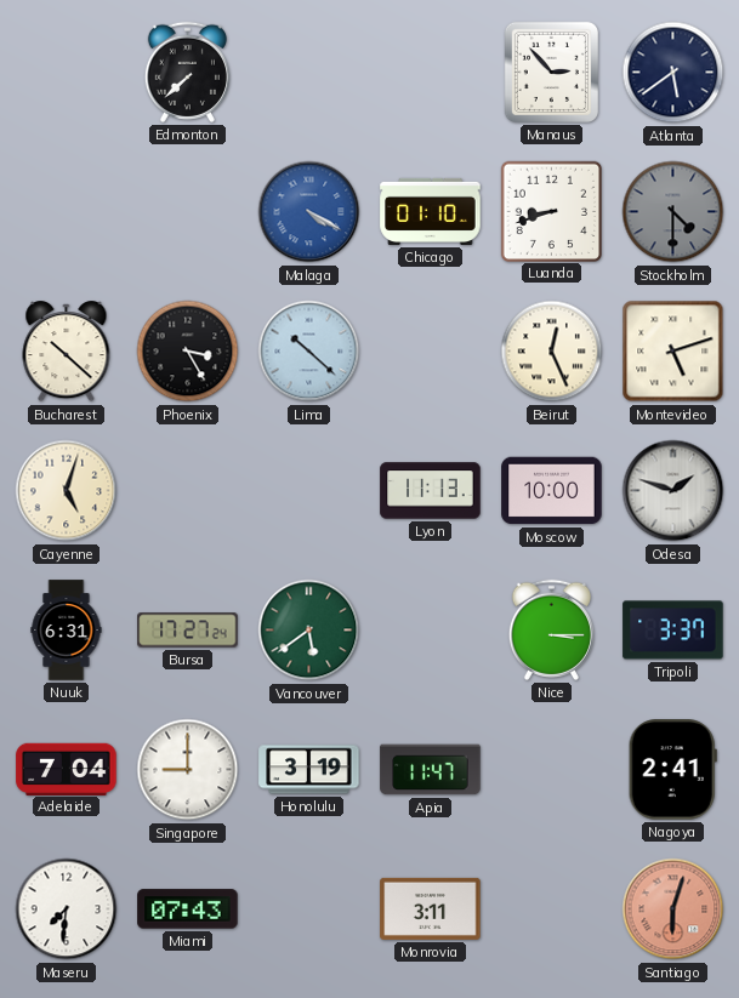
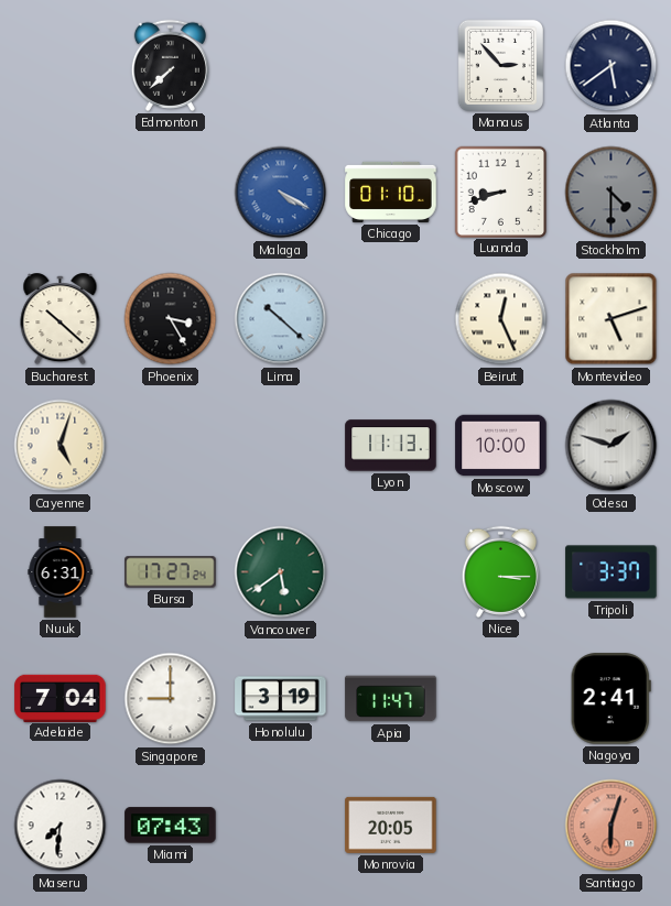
Monrovia: 3:11 -> 20:05 (391, 825)
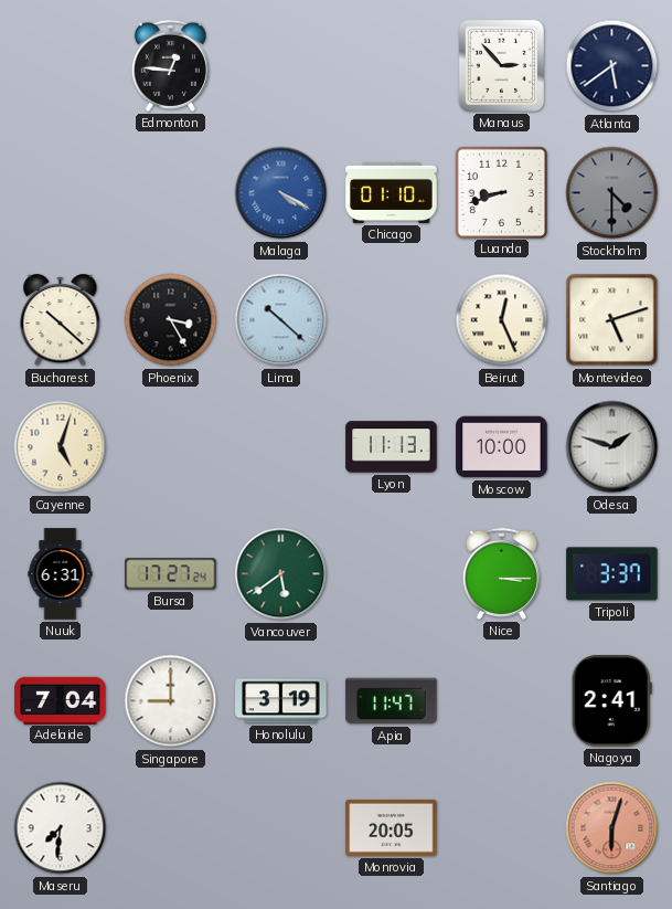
Edmonton: 7:38 -> 12:46 (170, 65)
Miami: 07:43 -> none (171, 826)
